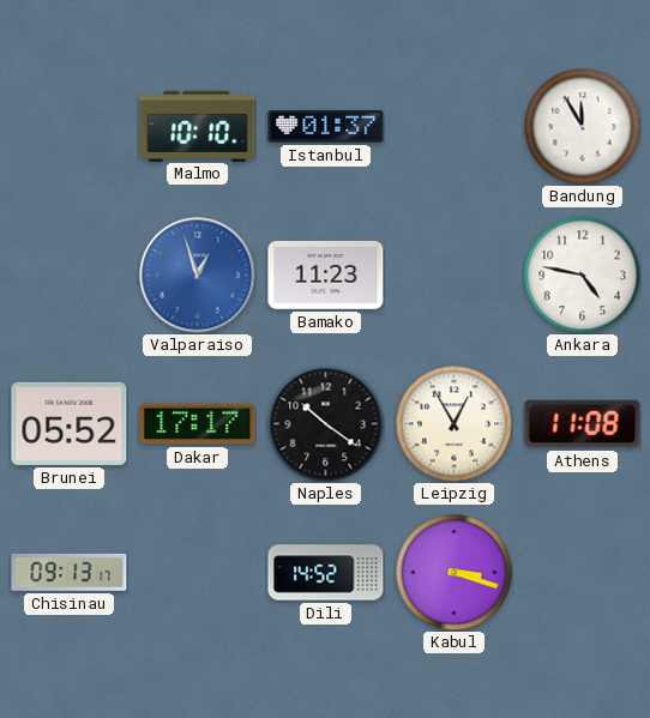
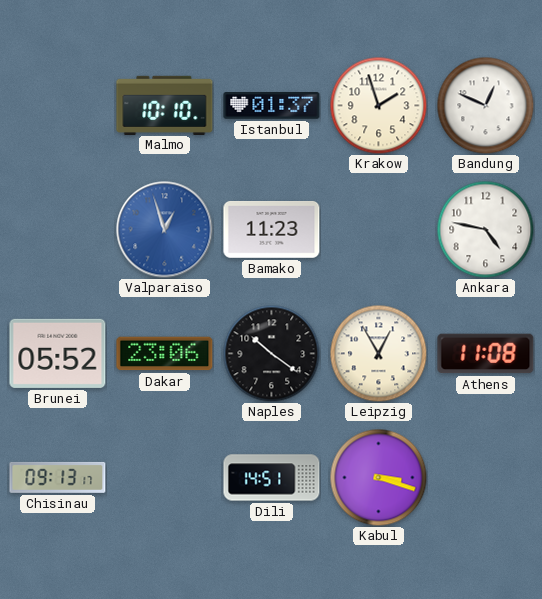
Krakow: none -> 1:57 (378, 105)
Bandung: 11:55 -> 12:49 (485, 105)
Dakar: 17:17 -> 23:06 (165, 354)
Dili: 14:52 -> 14:51 (272, 478)
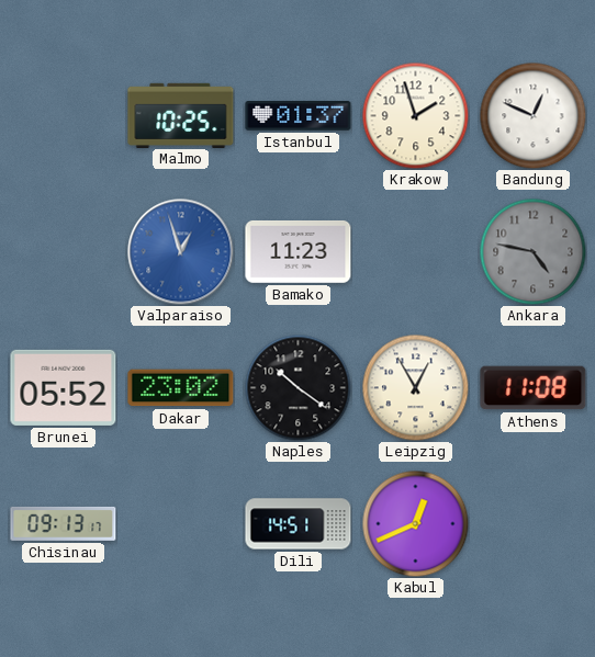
Malmo: 10:10 -> 10:25 (181, 115)
Ankara dial: white -> grey (532, 251)
Dakar: 23:06 -> 23:02 (181, 388)
Kabul: 3:18 -> 12:41 (415, 523)
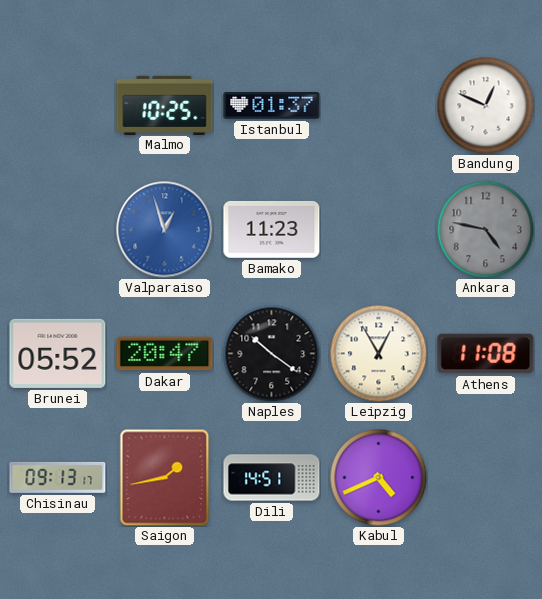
Krakow: 1:57 -> none (415, 115)
Dakar: 23:02 -> 20:47 (165, 354)
Saigon: none -> 1:43 (165, 477)
Kabul: 12:41 -> 4:41 (378, 477)
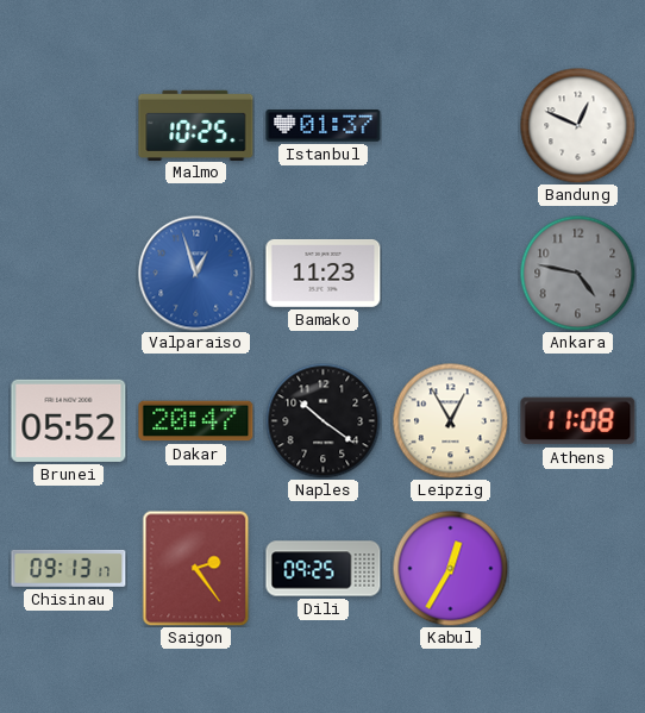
Saigon: 1:43 -> 2:24 (196, 568)
Dili: 14:51 -> 09:25 (324, 569)
Kabul: 4:41 -> 12:35 (450, 568)
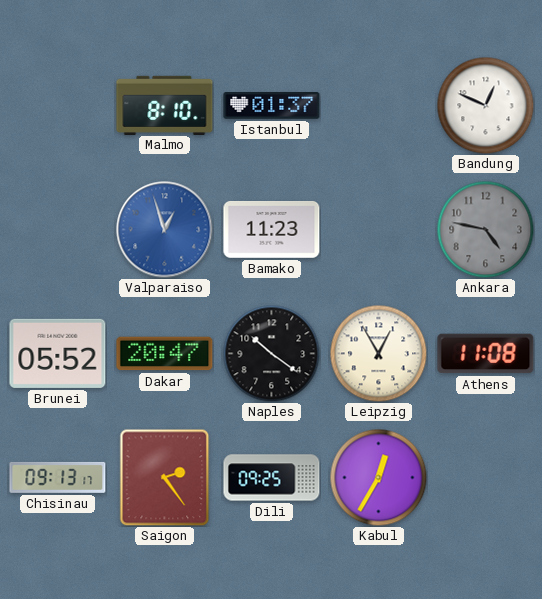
Malmo: 10:25 -> 8:10 (165, 105)
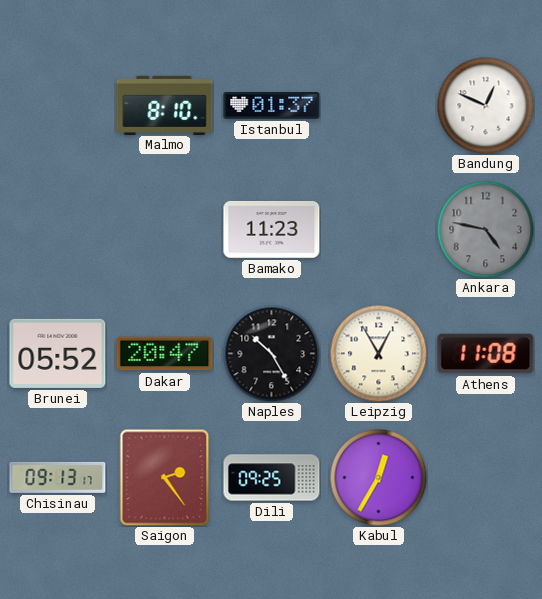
Valparaiso: 12:57 -> none (165, 230)
Naples: 10:21 -> 10:25 (271, 353)
